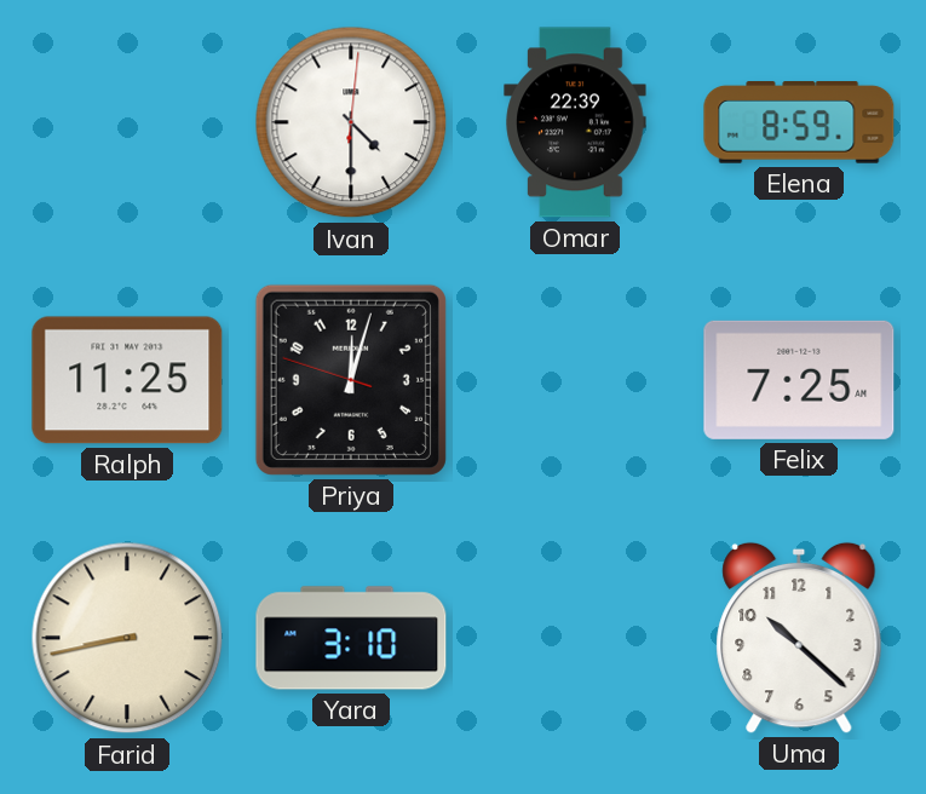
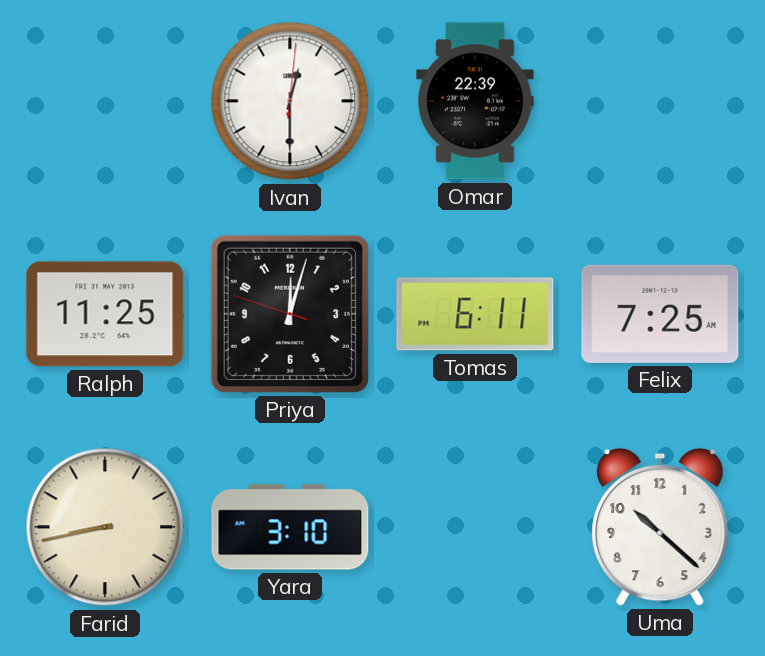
Ivan: 4:30 -> 12:30 (290, 101)
Elena: 8:59 -> none (799, 123)
Tomas: none -> 6:11 (475, 314)
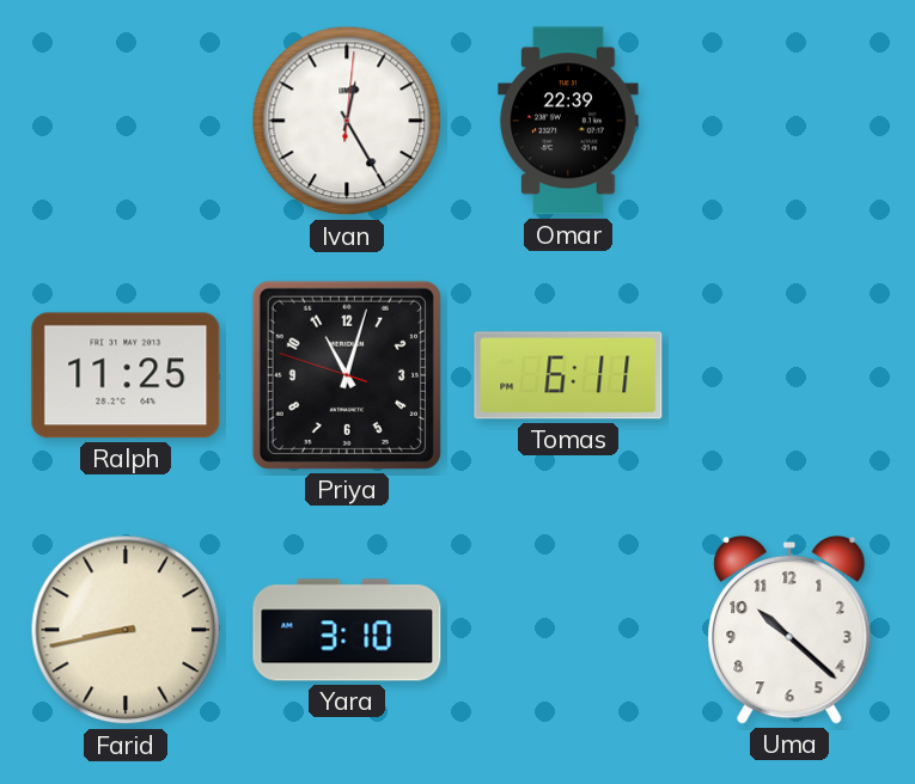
Ivan: 12:30 -> 12:25 (347, 121)
Priya: 12:02 -> 11:02 (347, 375)
Felix: 7:25 -> none (660, 314)
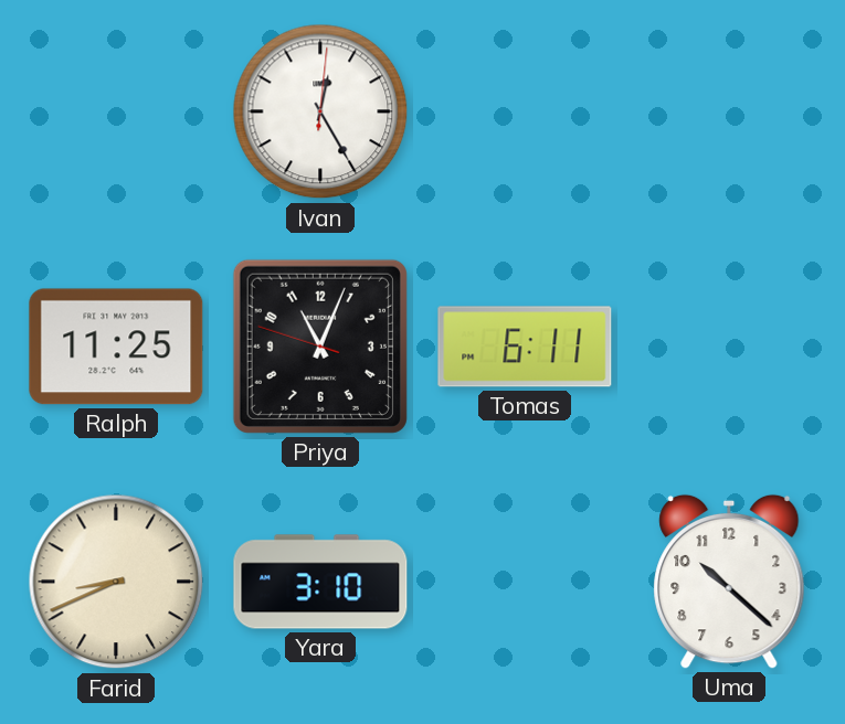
Omar: 22:39 -> none (568, 121)
Priya: 11:02 -> 11:03 (320, 347)
Farid: 8:43 -> 8:41 (116, 582)
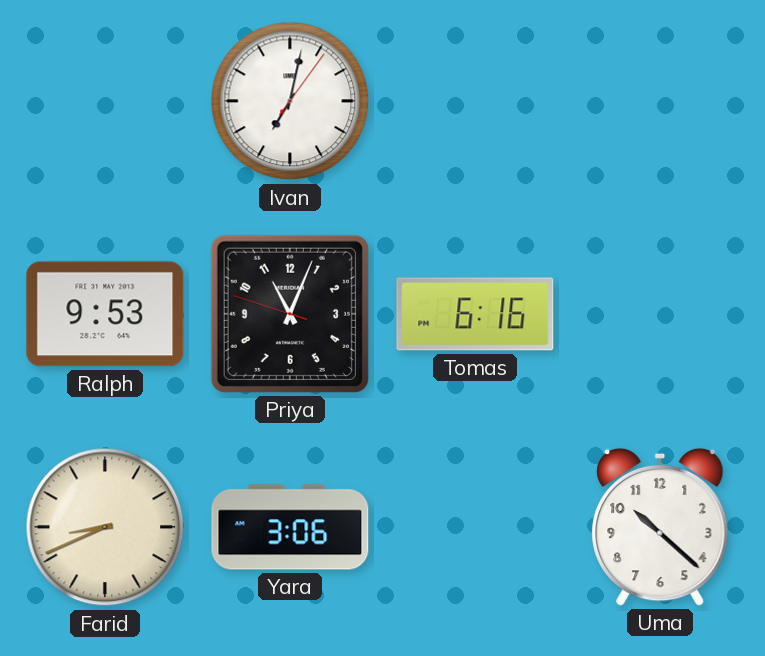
Ivan: 12:25 -> 7:02 (290, 101)
Ralph: 11:25 -> 9:53 (105, 314)
Tomas: 6:11 -> 6:16 (475, 314)
Yara: 3:10 -> 3:06 (290, 527)
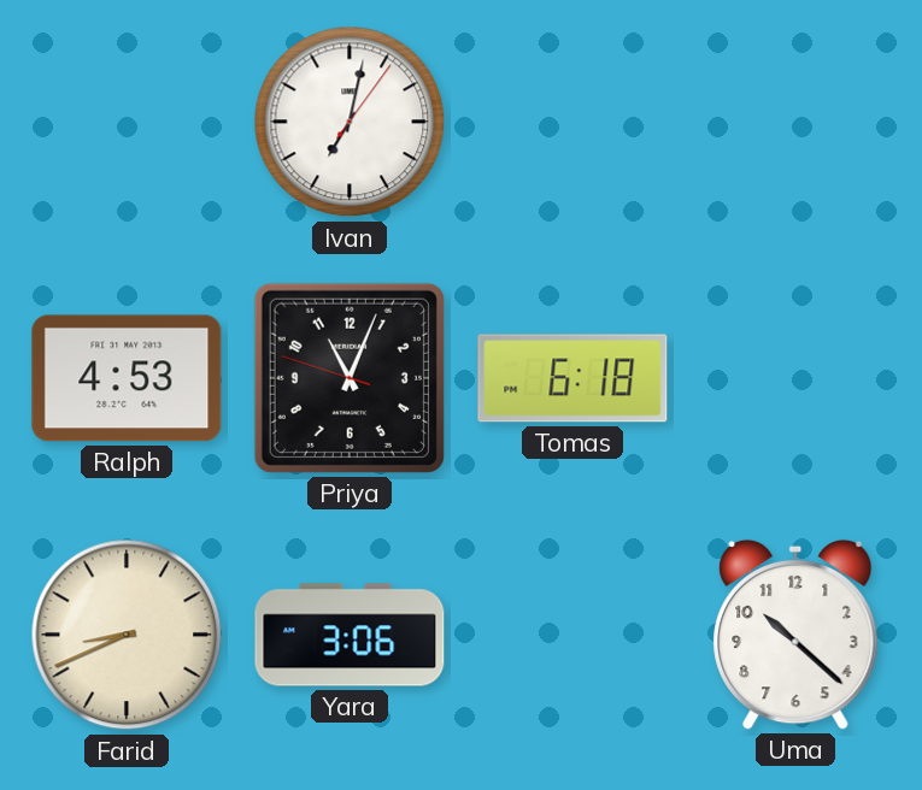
Ralph: 9:53 -> 4:53 (127, 378)
Tomas: 6:16 -> 6:18 (572, 378)
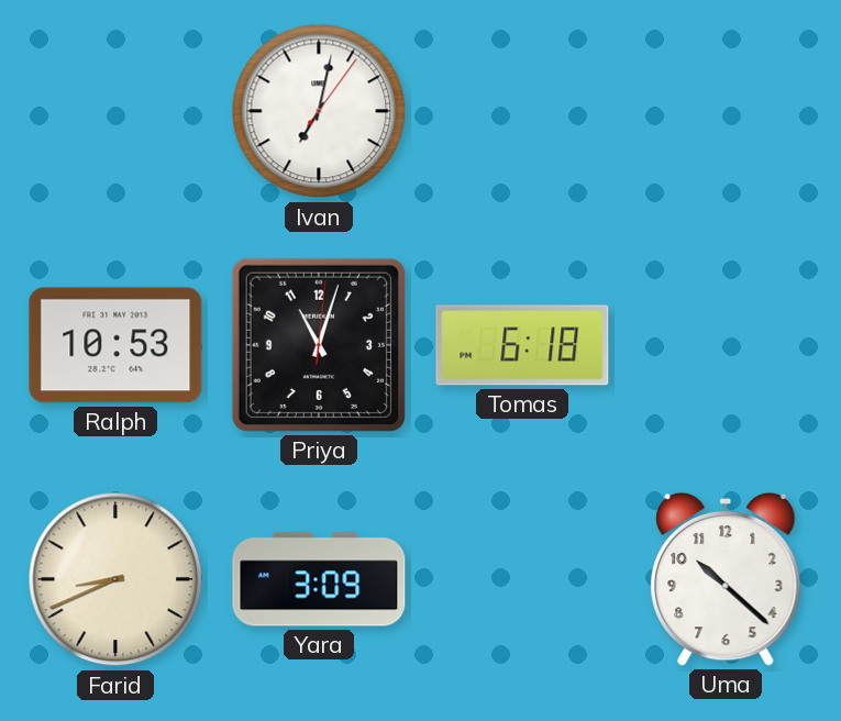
Ralph: 4:53 -> 10:53 (115, 345)
Priya: 11:03:48 -> 11:03:01 (319, 345)
Yara: 3:06 -> 3:09 (319, 579)
